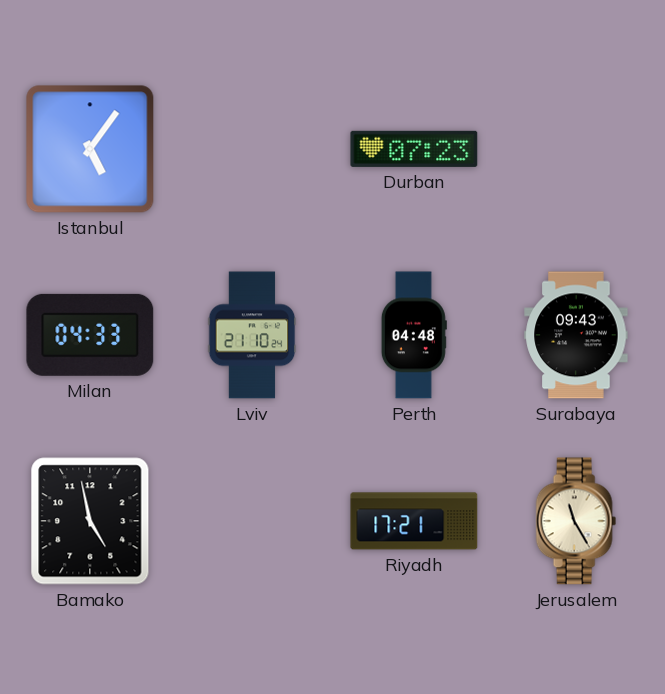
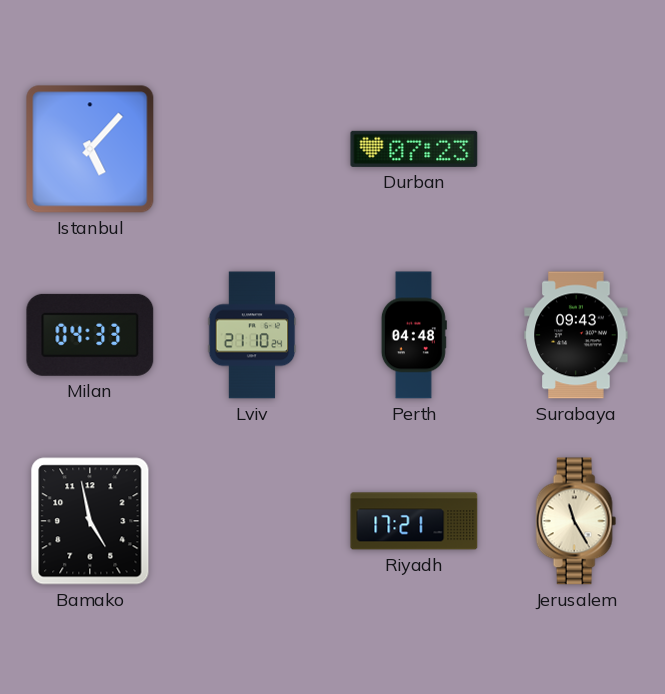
Istanbul: 5:06 -> 5:07 (90, 149)
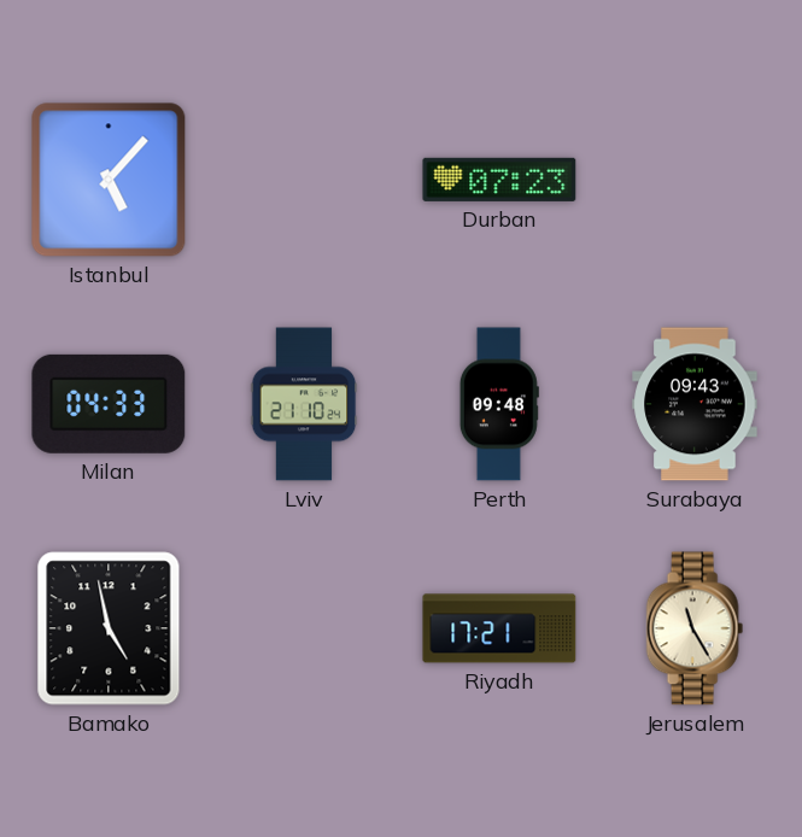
Perth: 04:48 -> 09:48 (499, 404)
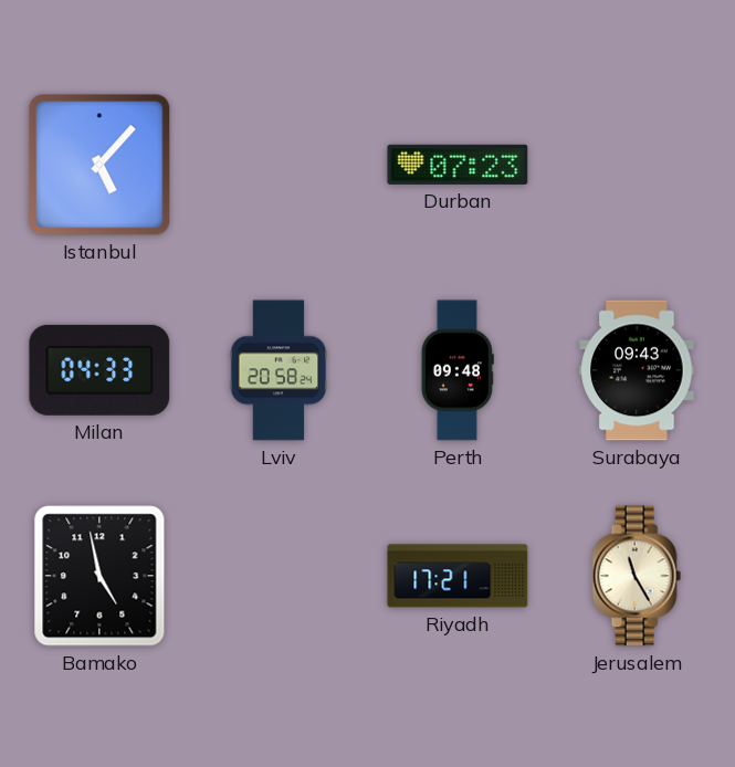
Lviv: 21:10 -> 20:58 (279, 370)
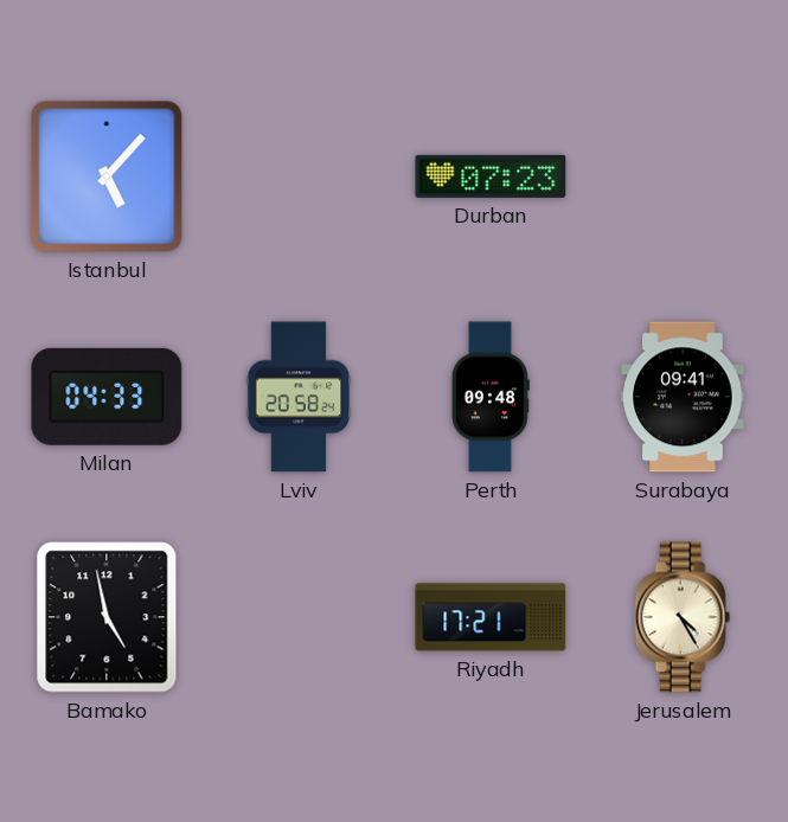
Surabaya: 09:43 -> 09:41 (683, 397)
Jerusalem: 11:25 -> 4:25 (683, 617)
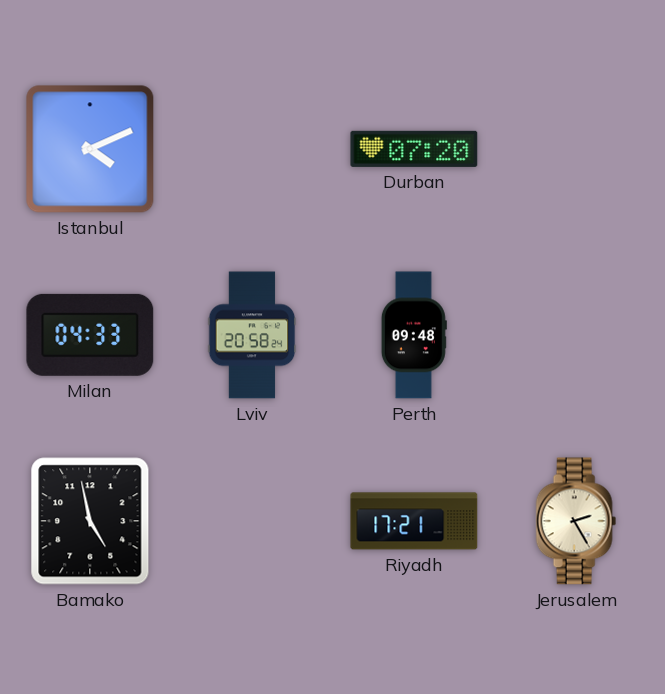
Istanbul: 5:07 -> 4:11 (90, 149)
Durban: 07:23 -> 07:20 (414, 149)
Surabaya: 09:41 -> none (683, 397)
Jerusalem: 4:25 -> 2:25 (576, 521)
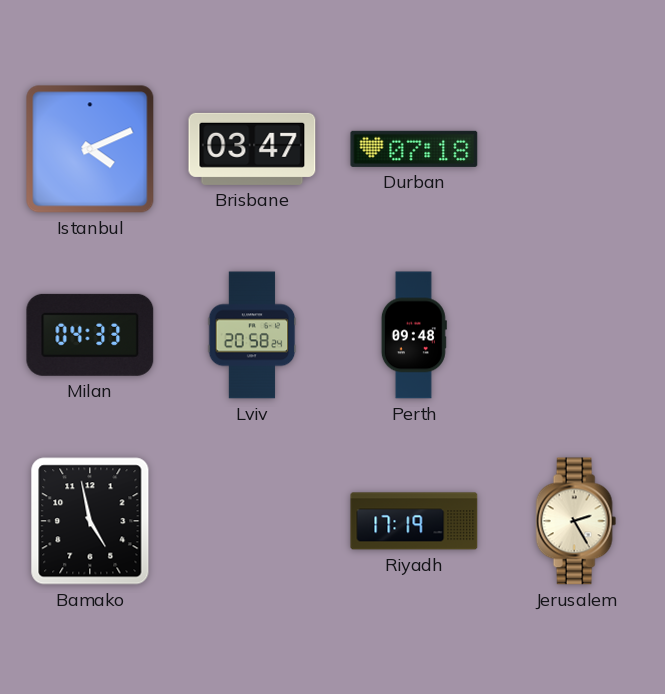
Brisbane: none -> 03:47 (252, 149)
Durban: 07:20 -> 07:18 (414, 149)
Riyadh: 17:21 -> 17:19 (414, 521)
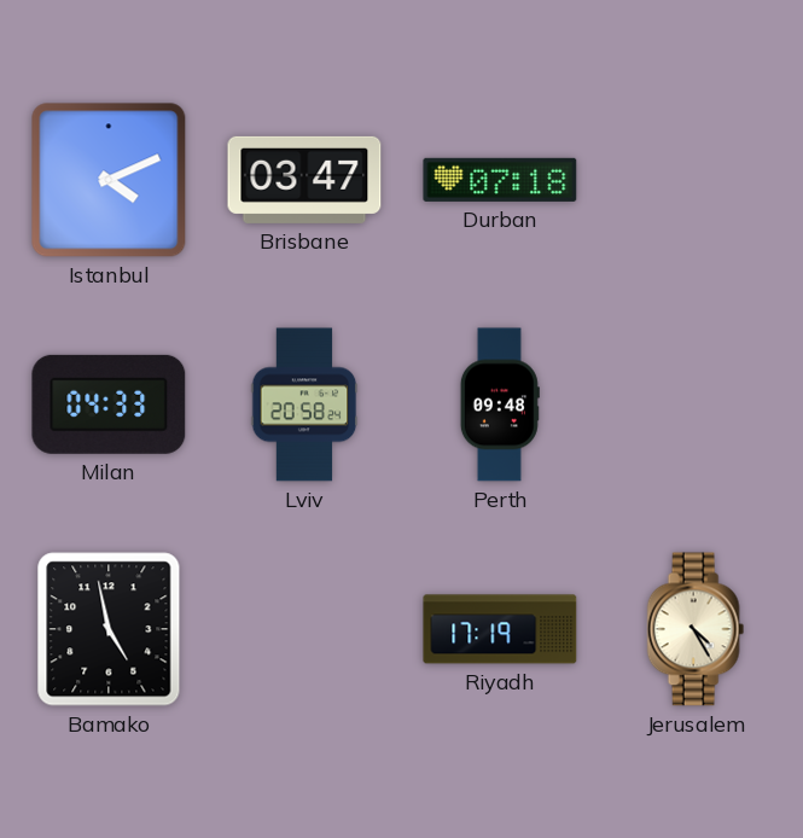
Jerusalem: 2:25 -> 4:25 (696, 629)
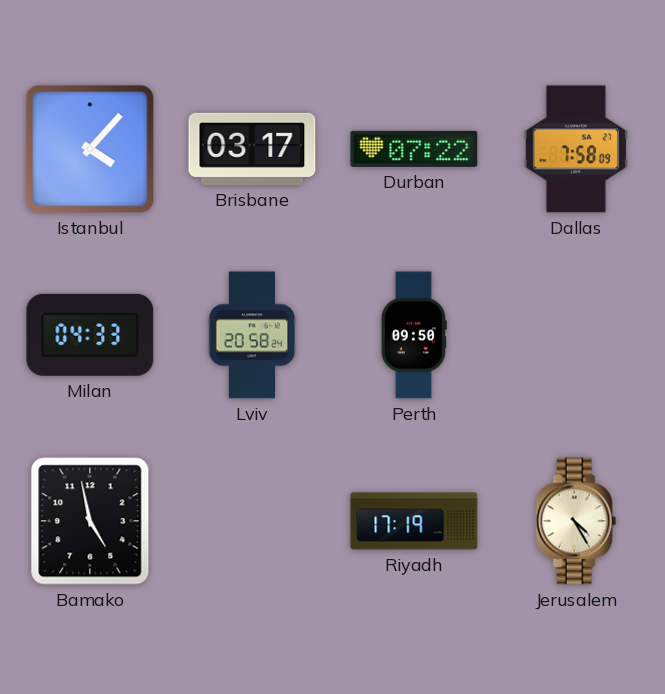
Istanbul: 4:11 -> 4:07 (90, 149)
Brisbane: 03:47 -> 03:17 (252, 149)
Durban: 07:18 -> 07:22 (414, 149)
Dallas: none -> 7:58 (576, 149)
Perth: 09:48 -> 09:50 (414, 335)
